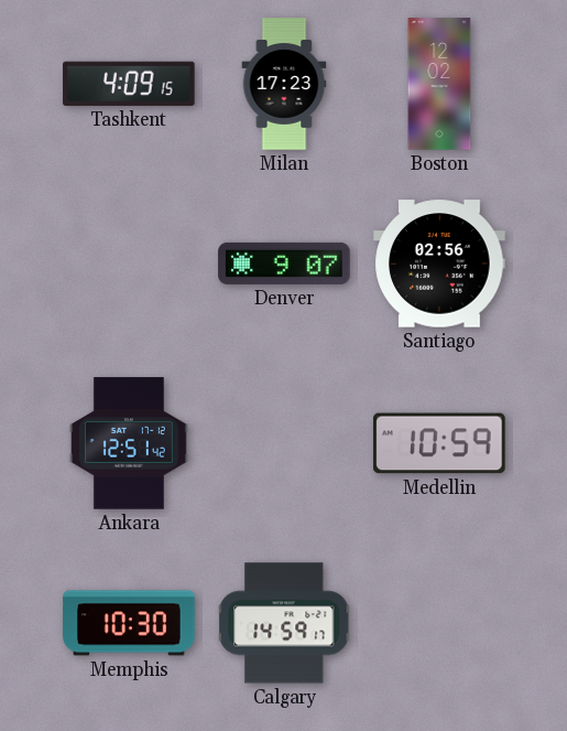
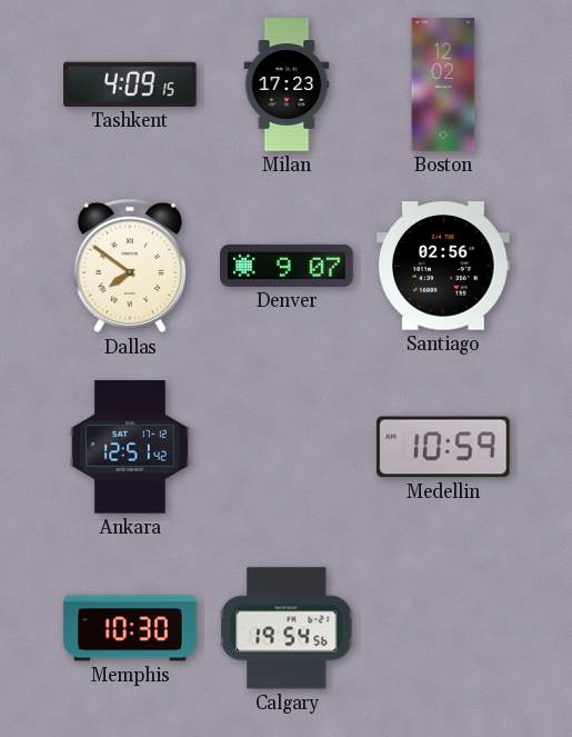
Dallas: none -> 7:51 (130, 266)
Calgary: 14:59 -> 19:54 (288, 628)
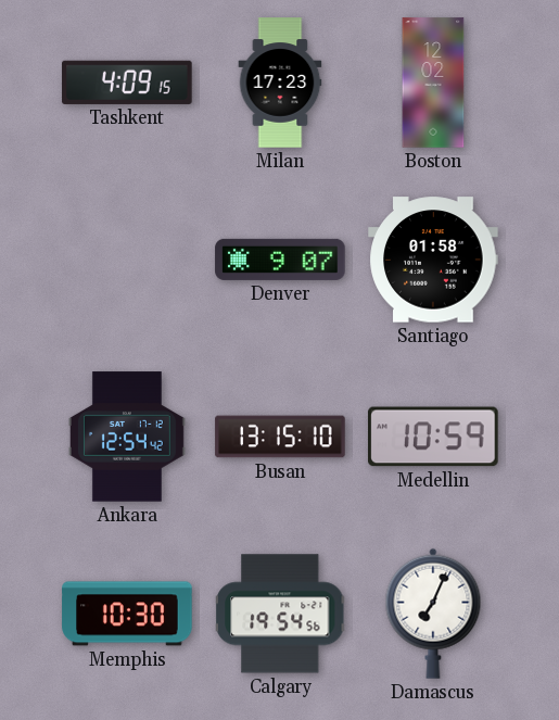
Dallas: 7:51 -> none (130, 266)
Santiago: 02:56 -> 01:58 (433, 260)
Ankara: 12:51 -> 12:54 (127, 437)
Busan: none -> 13:15 (280, 437)
Damascus: none -> 7:04 (433, 614)
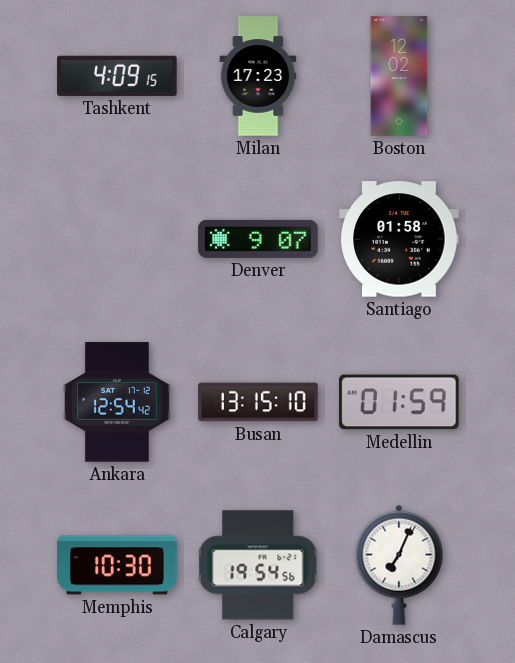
Medellin: 10:59 -> 01:59 (399, 402)
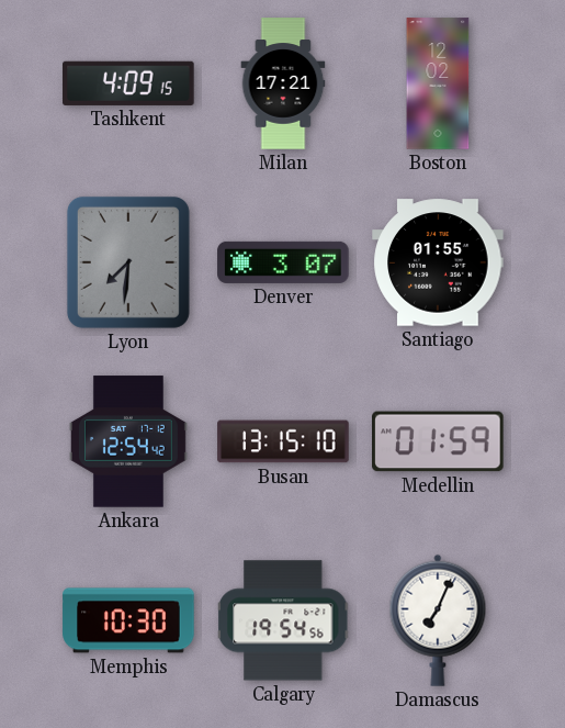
Milan: 17:23 -> 17:21 (283, 83)
Lyon: none -> 7:31 (128, 262)
Denver: 9:07 -> 3:07 (283, 262)
Santiago: 01:58 -> 01:55 (438, 262)
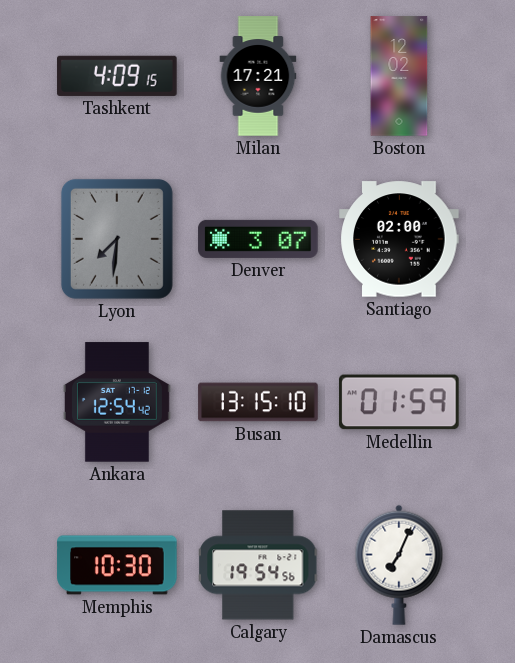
Santiago: 01:55 -> 02:00 (399, 239)
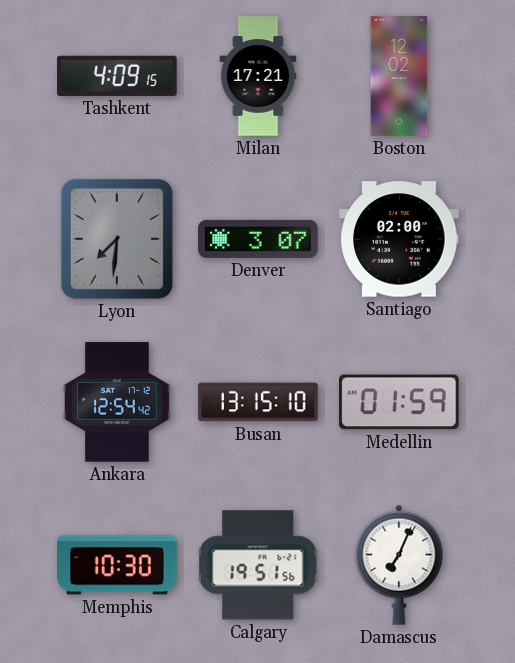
Calgary: 19:54 -> 19:51 (259, 565)
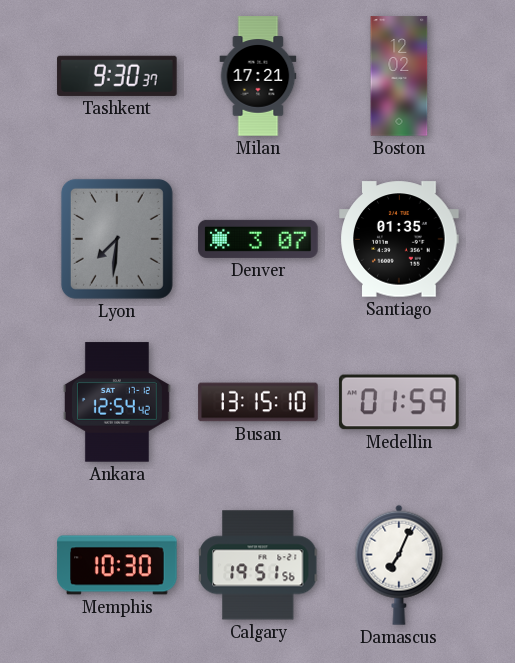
Tashkent: 4:09 -> 9:30 (117, 76)
Santiago: 02:00 -> 01:35 (399, 239)
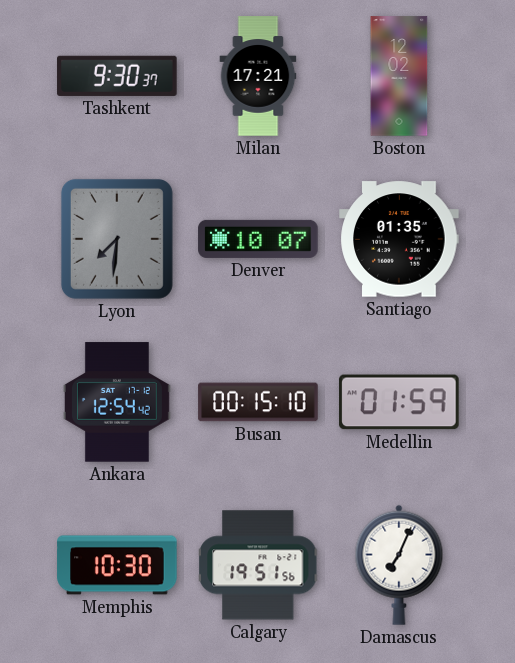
Denver: 3:07 -> 10:07 (258, 239)
Busan: 13:15 -> 00:15 (258, 402)
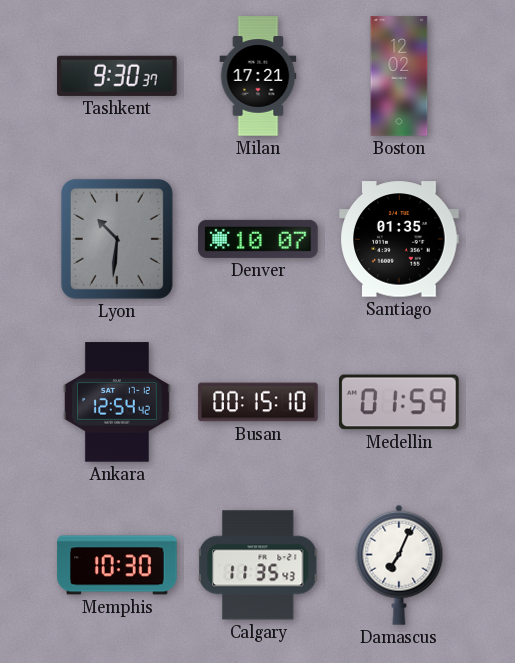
Lyon: 7:31 -> 10:31 (117, 239)
Calgary: 19:51 -> 11:35 (259, 565)
